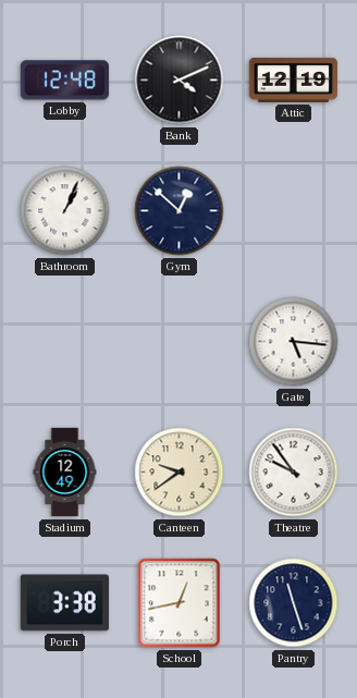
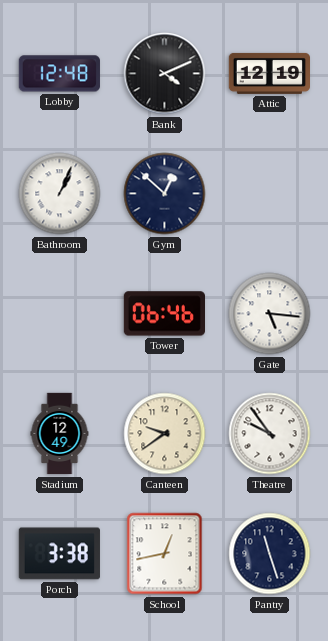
Tower: none -> 06:46 (164, 314)
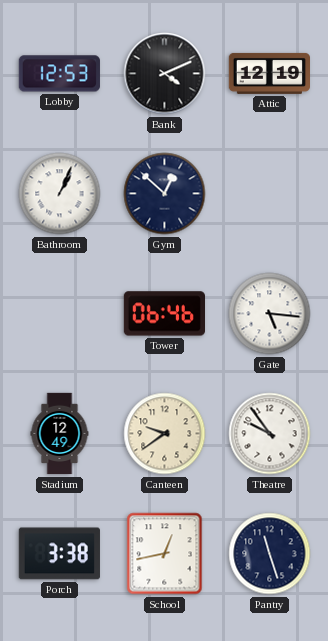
Lobby: 12:48 -> 12:53 (59, 74)
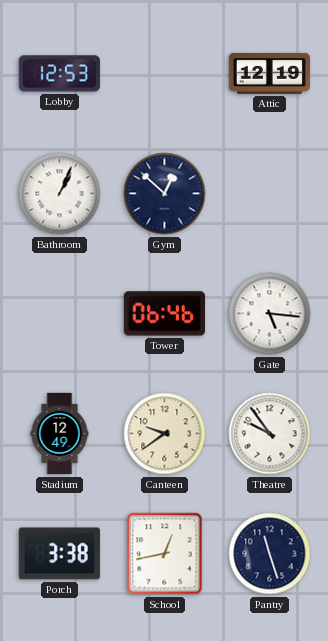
Bank: 4:11 -> none (165, 74)
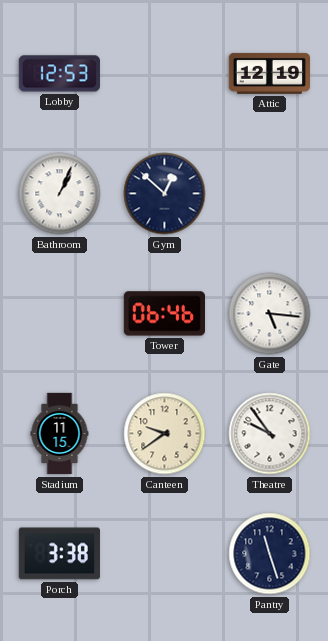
Stadium: 12:49 -> 11:15 (60, 434)
School: 12:43 -> none (165, 554)
